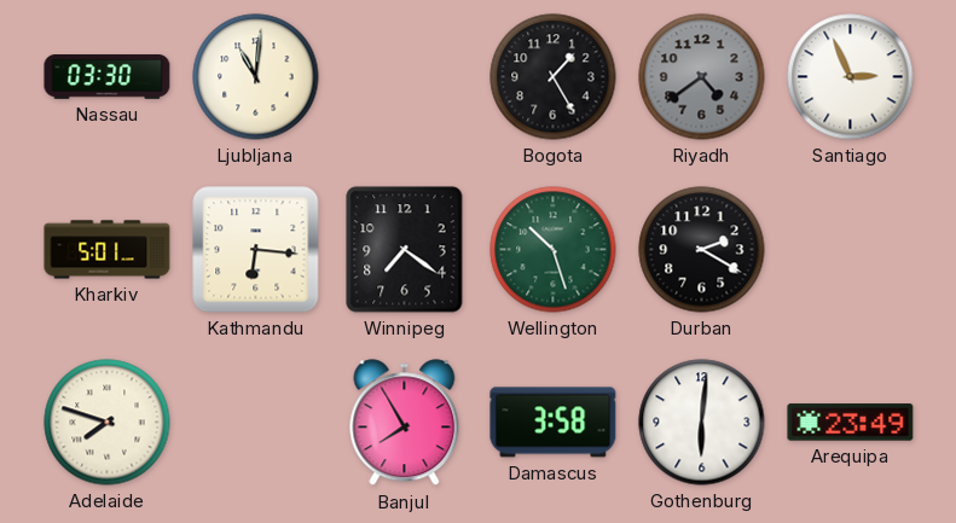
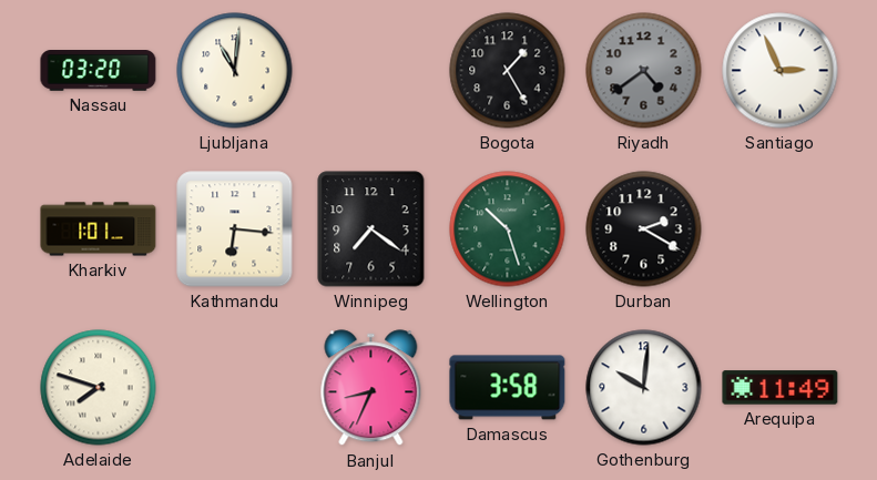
Nassau: 03:30 -> 03:20 (99, 71)
Kharkiv: 5:01 -> 1:01 (99, 229)
Banjul: 7:55 -> 8:34 (371, 388)
Gothenburg: 6:01 -> 10:01 (644, 388)
Arequipa: 23:49 -> 11:49 (781, 388)
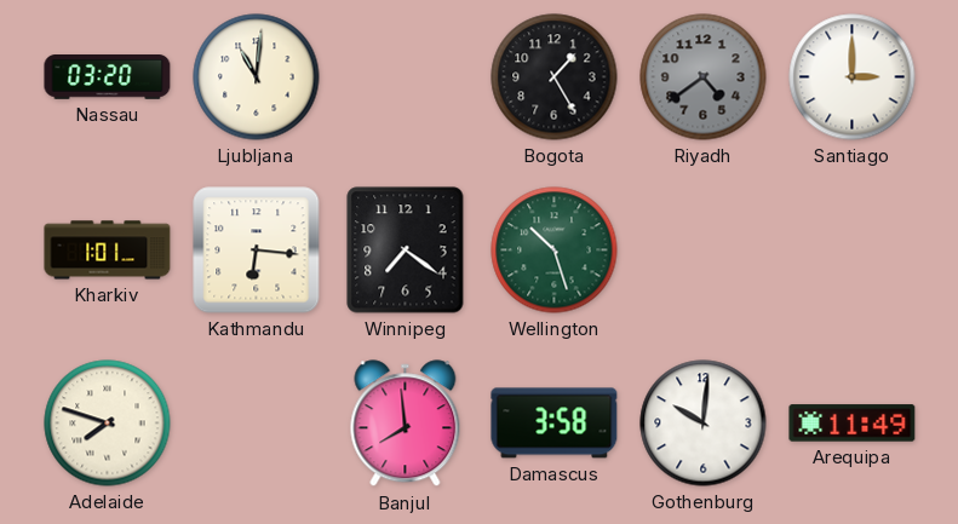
Santiago: 2:56 -> 3:00 (853, 77)
Durban: 2:20 -> none (644, 229)
Banjul: 8:34 -> 7:59 (406, 424)
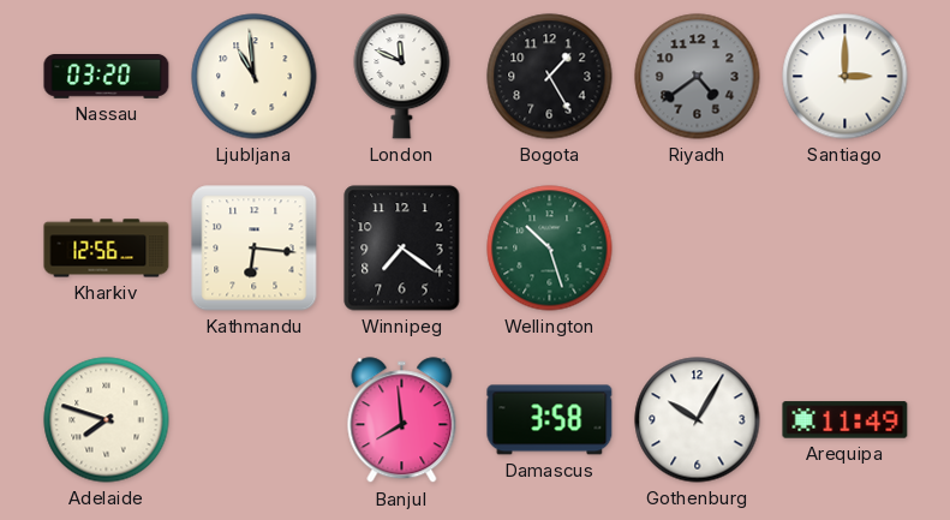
Ljubljana: 11:01 -> 10:59 (255, 77)
London: none -> 11:49 (402, 77)
Kharkiv: 1:01 -> 12:56 (107, 249)
Gothenburg: 10:01 -> 10:05 (698, 420)
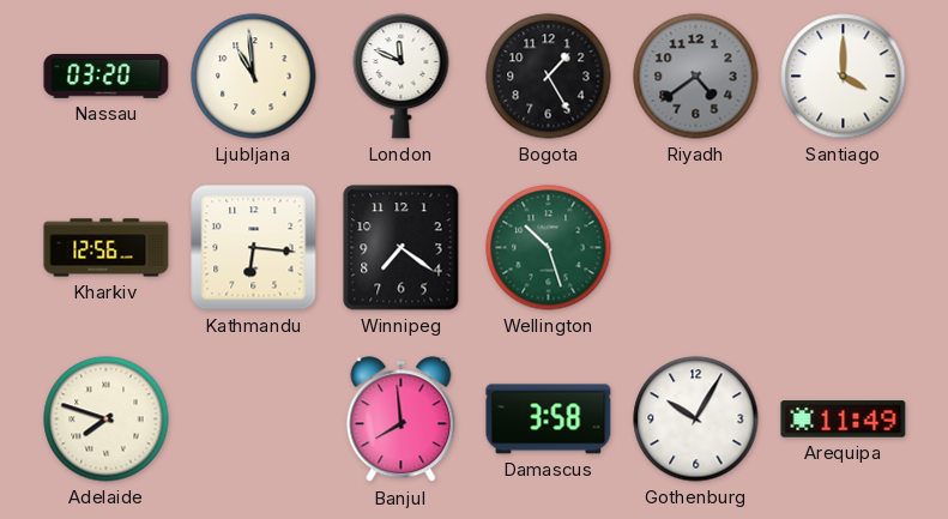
Santiago: 3:00 -> 4:00 (844, 77)
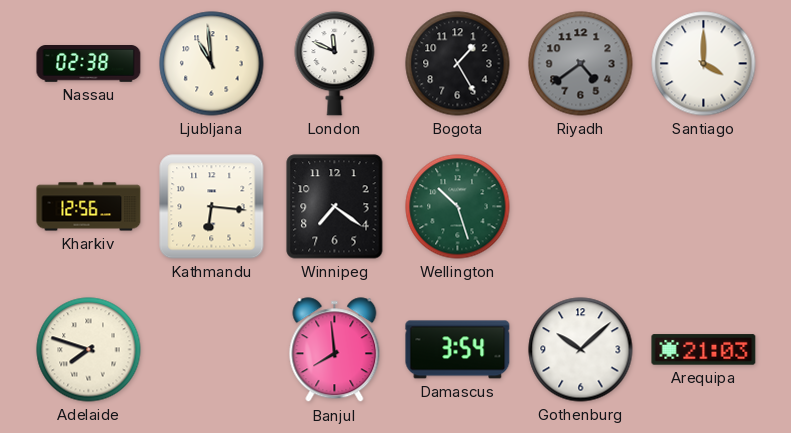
Nassau: 03:20 -> 02:38 (89, 64)
Damascus: 3:58 -> 3:54 (458, 350)
Gothenburg: 10:05 -> 10:08 (581, 350)
Arequipa: 11:49 -> 21:03 (704, 350)
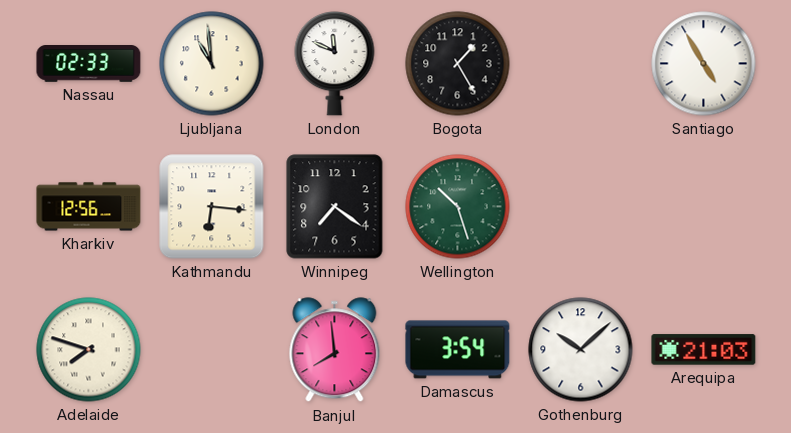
Nassau: 02:38 -> 02:33 (89, 64)
Riyadh: 4:39 -> none (581, 64)
Santiago: 4:00 -> 4:55 (704, 64)
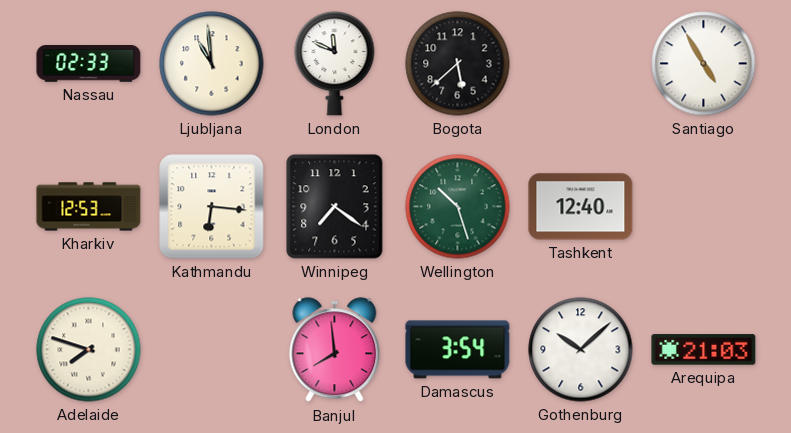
Bogota: 1:25 -> 5:38 (458, 64)
Kharkiv: 12:56 -> 12:53 (89, 207)
Tashkent: none -> 12:40 (581, 207)
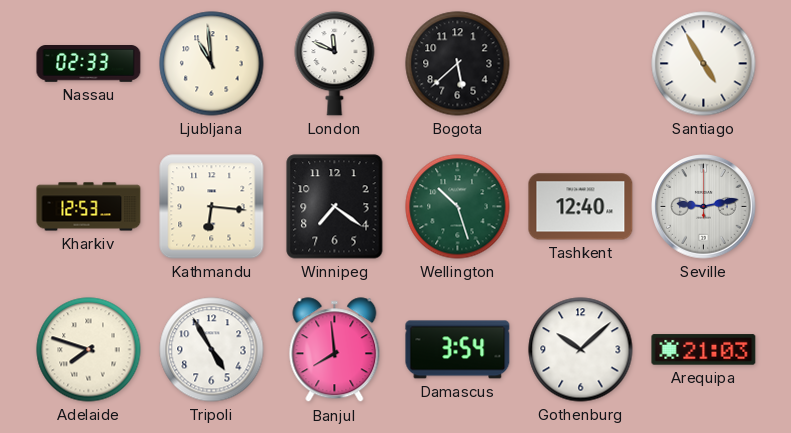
Seville: none -> 9:13 (704, 207)
Tripoli: none -> 4:55 (212, 350)
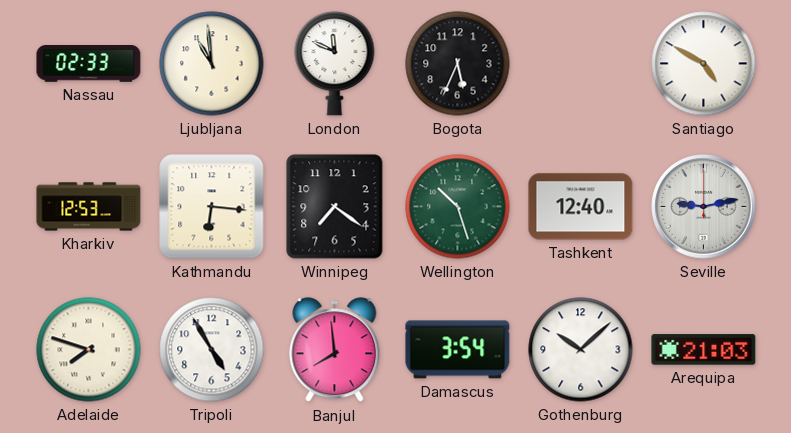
Bogota: 5:38 -> 5:34 (458, 64)
Santiago: 4:55 -> 4:50 (704, 64)
